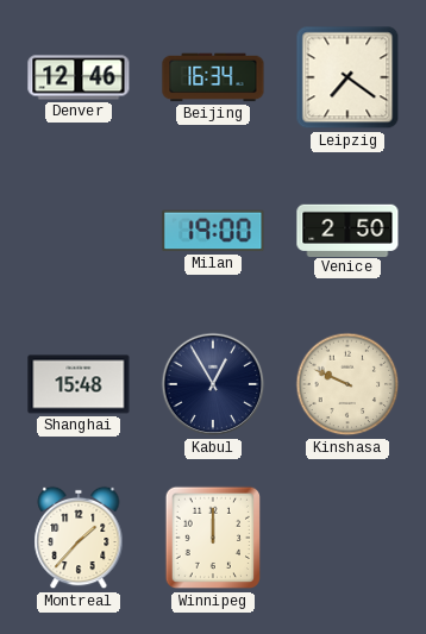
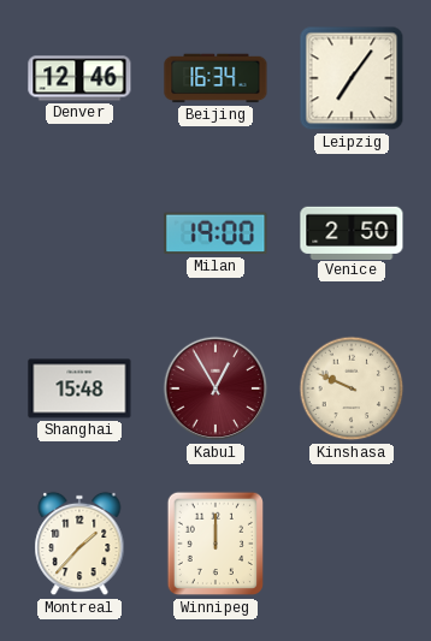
Leipzig: 7:21 -> 7:06 (352, 78)
Kabul dial: navy -> burgundy (215, 388)
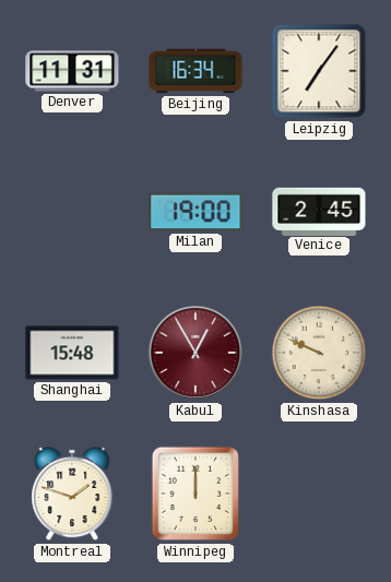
Denver: 12:46 -> 11:31 (72, 71)
Venice: 2:50 -> 2:45 (319, 211)
Montreal: 1:37 -> 1:48 (72, 494)
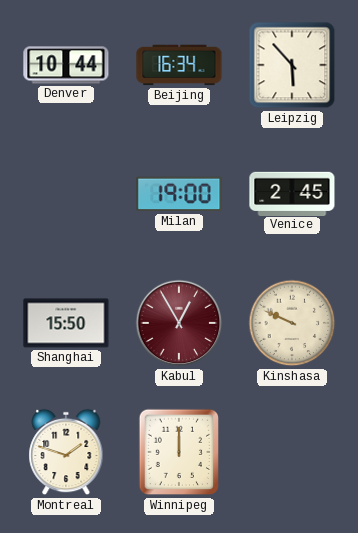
Denver: 11:31 -> 10:44 (66, 65)
Leipzig: 7:06 -> 5:53 (292, 65)
Shanghai: 15:48 -> 15:50 (66, 323)
